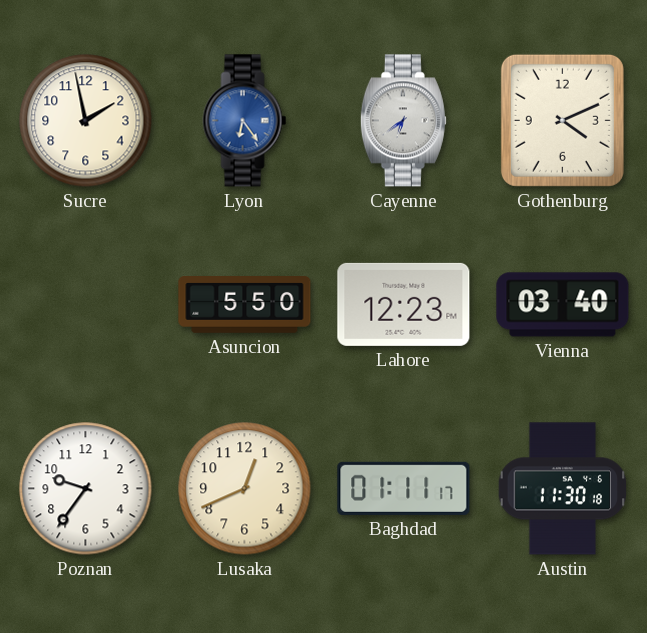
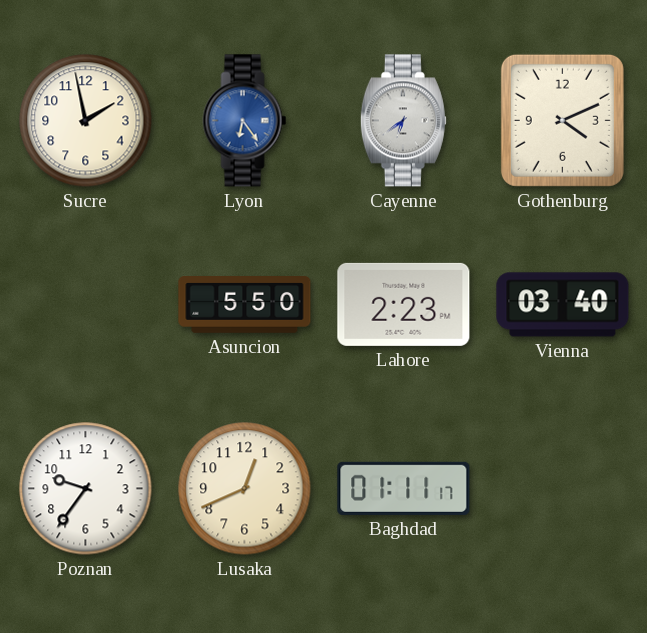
Lahore: 12:23 -> 2:23 (404, 304)
Austin: 11:30 -> none (563, 489)
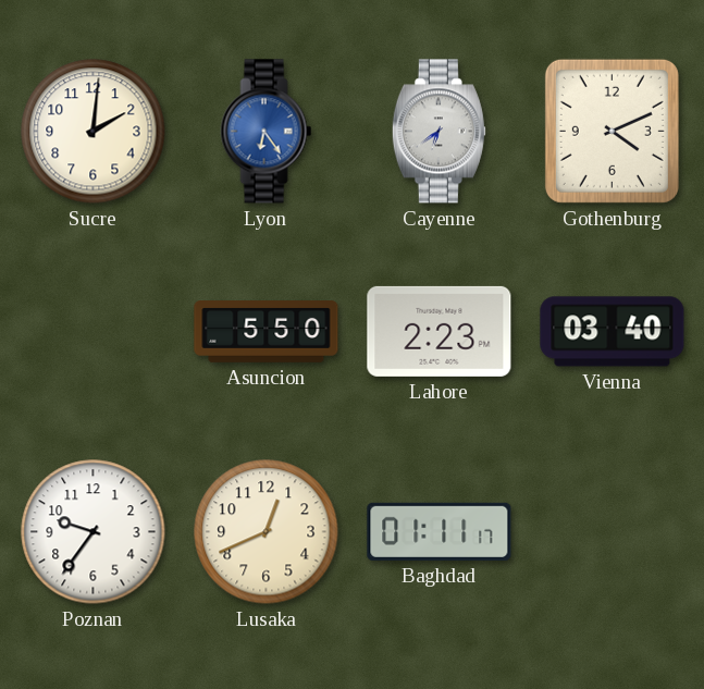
Sucre: 1:58 -> 2:01 (94, 132)
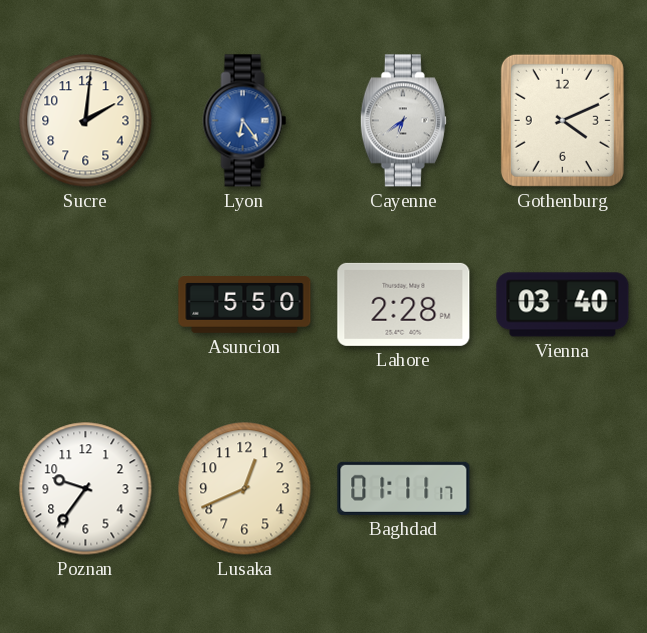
Lahore: 2:23 -> 2:28 (404, 304)
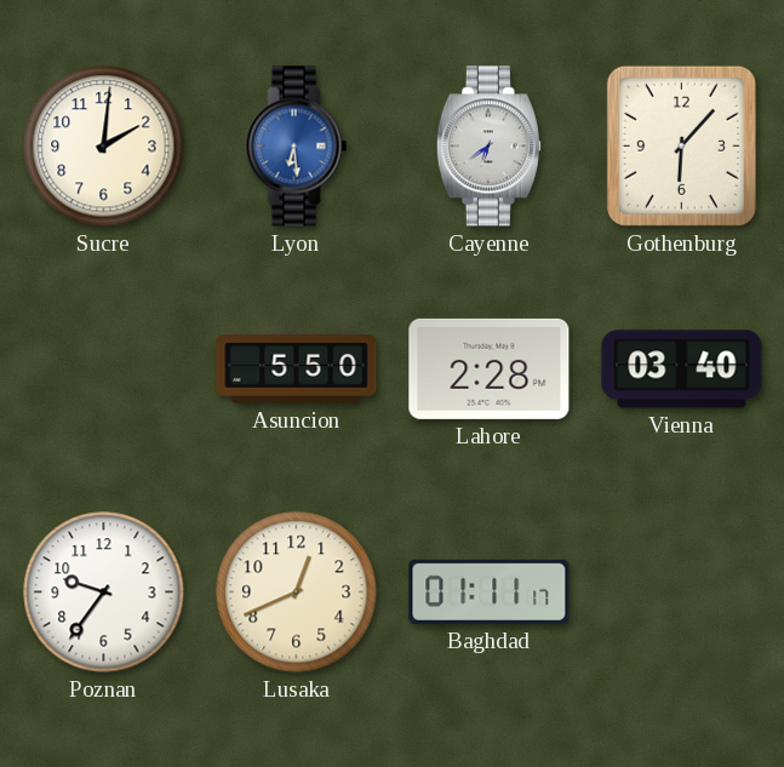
Lyon: 6:24 -> 6:29 (297, 147)
Gothenburg: 4:11 -> 6:07 (681, 145)
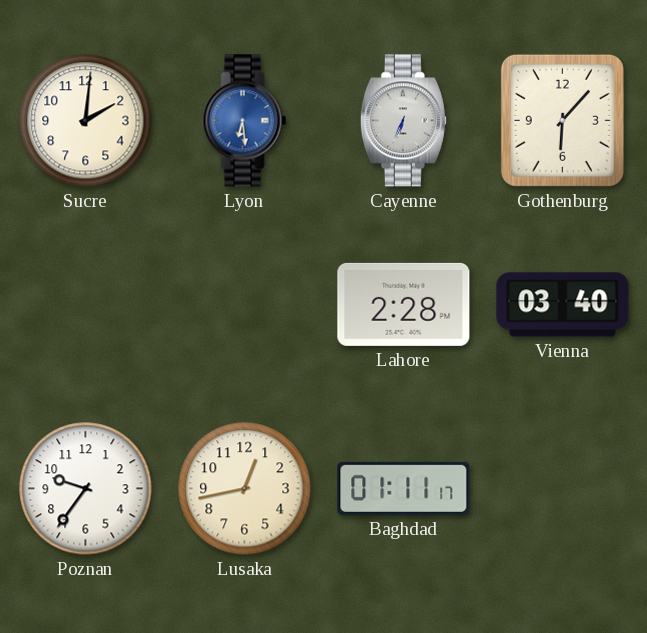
Cayenne: 6:39 -> 6:34 (403, 121)
Asuncion: 5:50 -> none (297, 370)
Lusaka: 12:41 -> 12:43 (245, 489)
